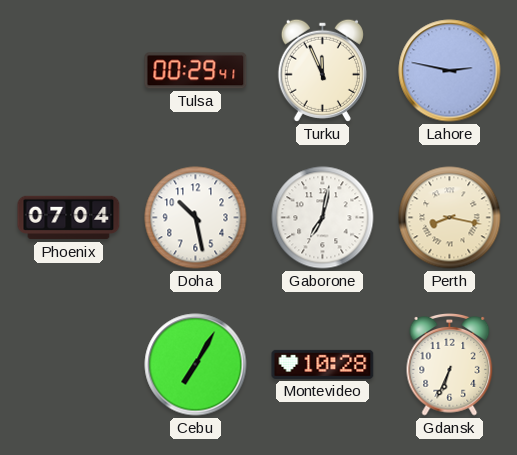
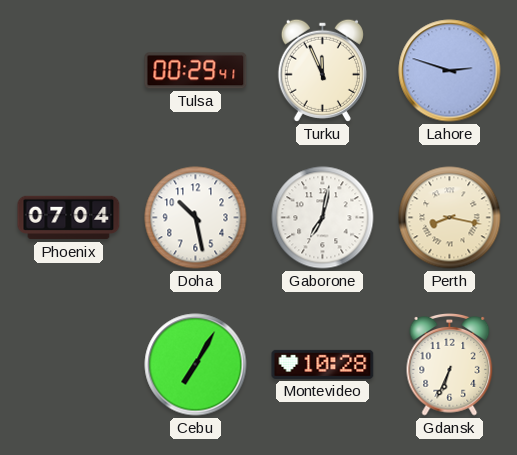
Lahore: 2:47 -> 2:48 (450, 71)
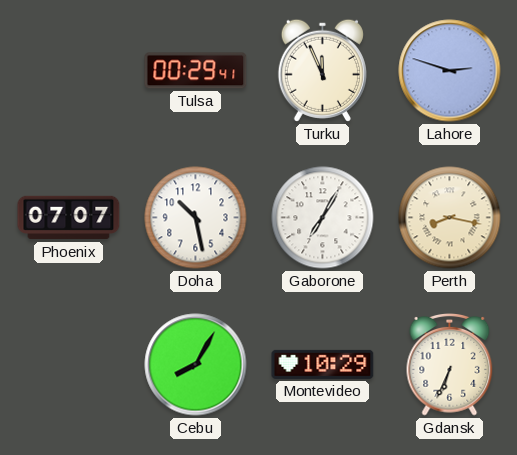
Phoenix: 07:04 -> 07:07 (69, 218)
Gaborone: 7:02 -> 7:05 (323, 218)
Cebu: 7:05 -> 8:05 (196, 365)
Montevideo: 10:28 -> 10:29 (323, 364)
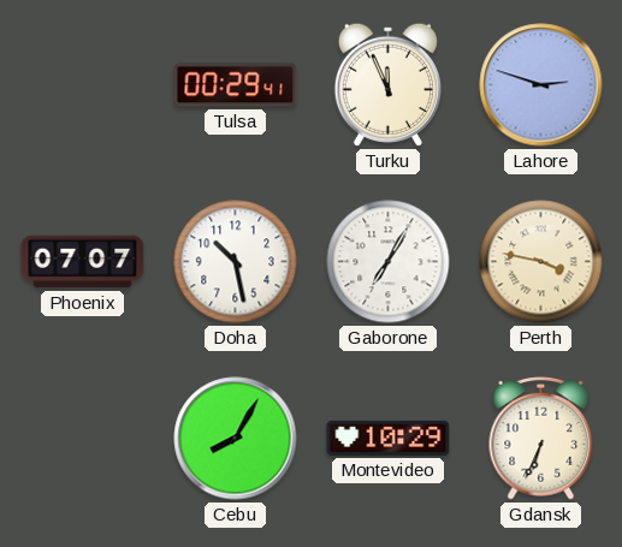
Perth: 8:17 -> 3:47 (541, 262)
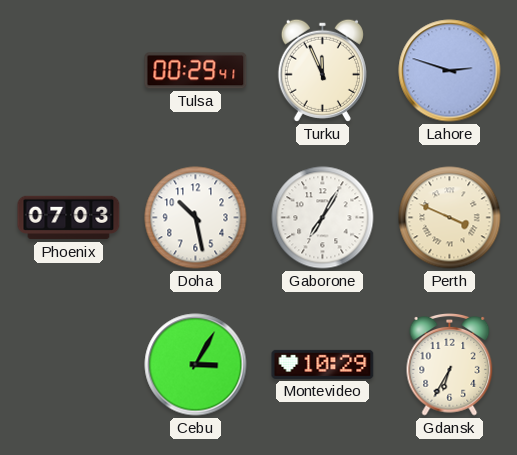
Phoenix: 07:07 -> 07:03 (69, 218)
Perth: 3:47 -> 3:49 (450, 218)
Cebu: 8:05 -> 3:05 (196, 365)
Gdansk: 6:34 -> 6:35 (450, 365)
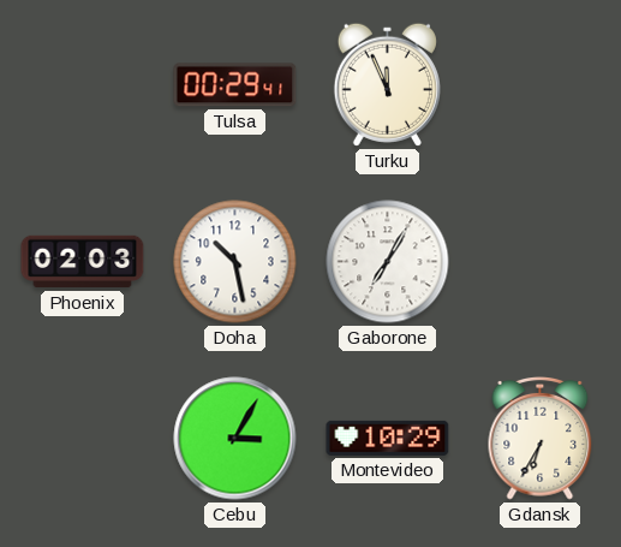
Lahore: 2:48 -> none (450, 71)
Phoenix: 07:03 -> 02:03 (83, 262)
Perth: 3:49 -> none (450, 218)
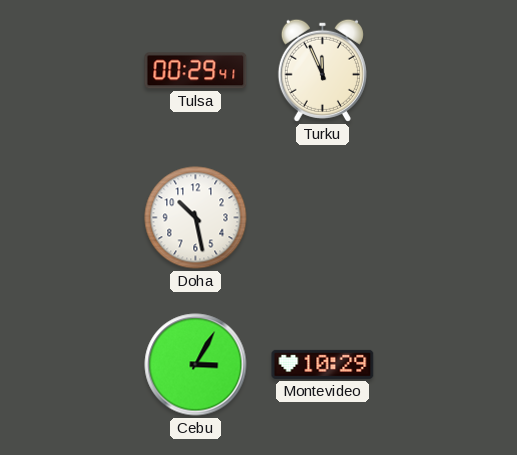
Phoenix: 02:03 -> none (83, 262)
Gaborone: 7:05 -> none (388, 262)
Gdansk: 6:35 -> none (541, 439)
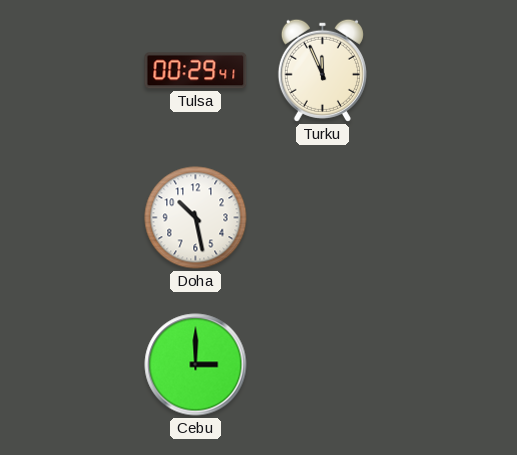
Cebu: 3:05 -> 3:00 (196, 365)
Montevideo: 10:29 -> none (323, 364)
